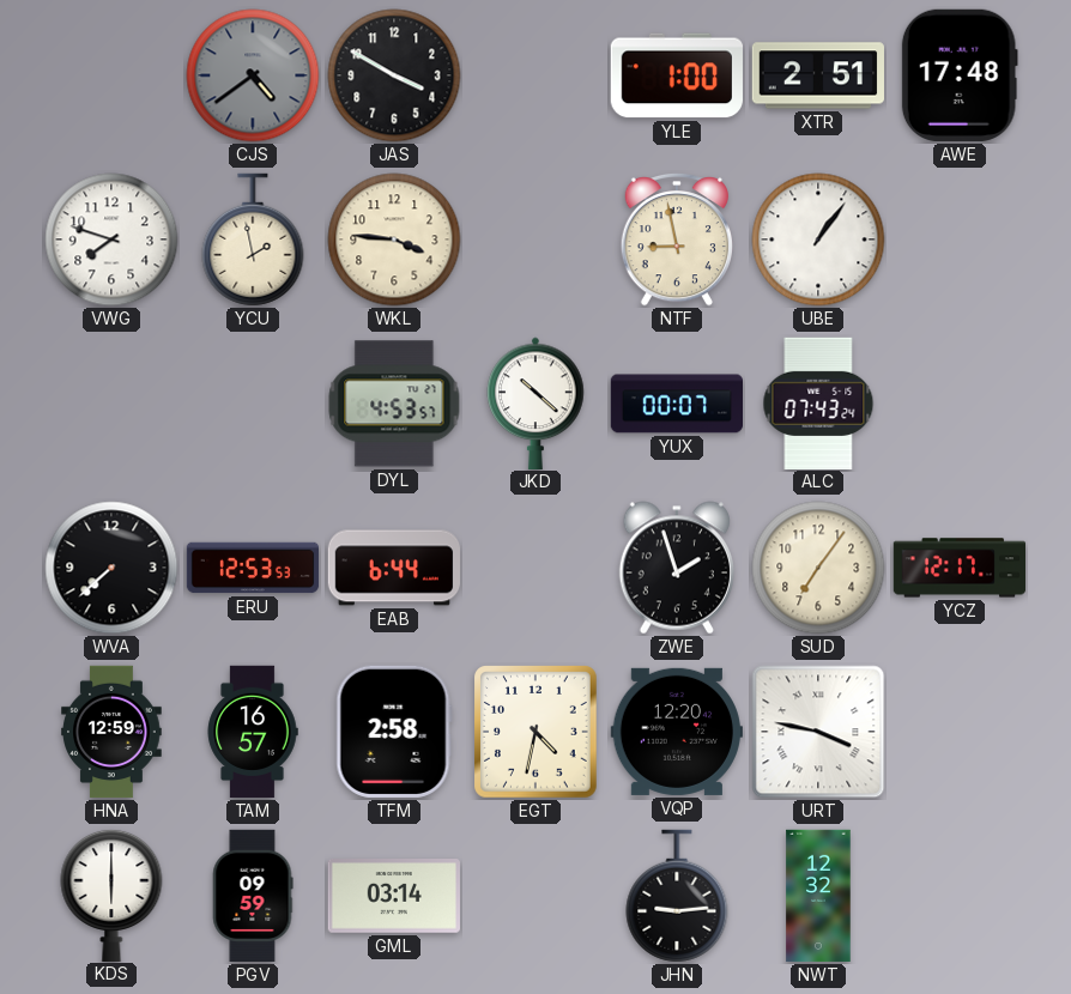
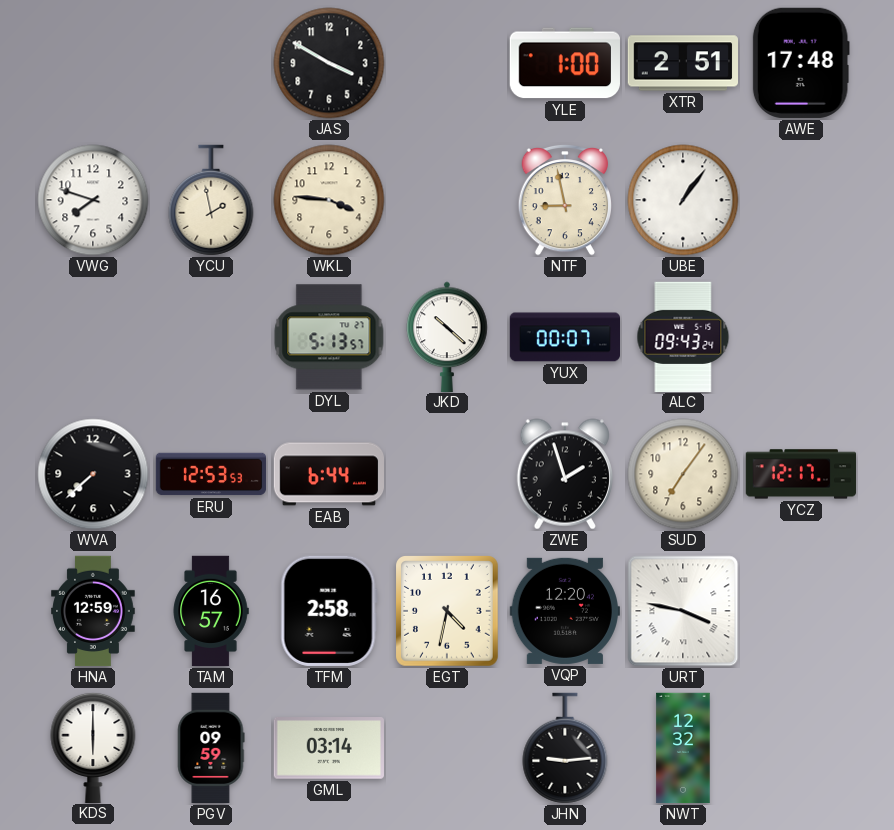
CJS: 4:39 -> none (253, 75)
DYL: 4:53 -> 5:13 (329, 337)
ALC: 07:43 -> 09:43 (683, 336)
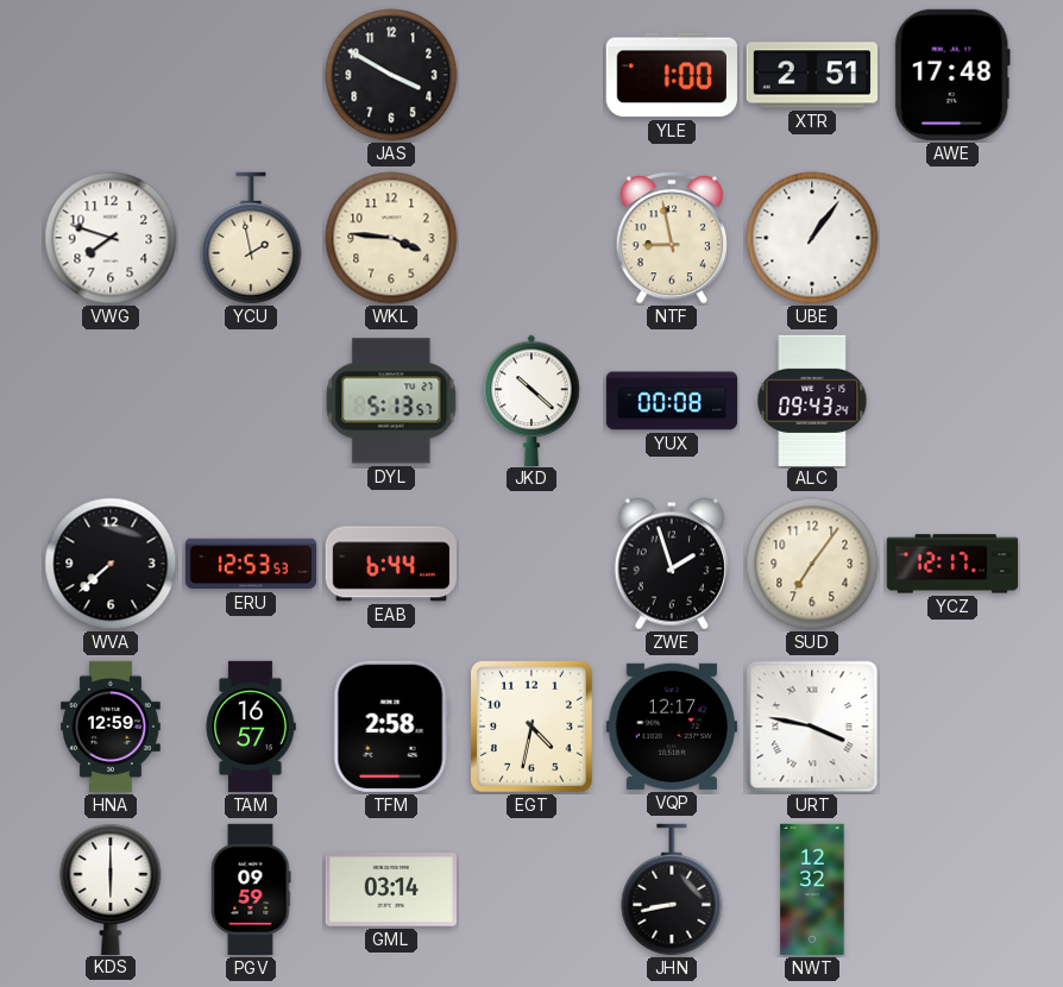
YUX: 00:07 -> 00:08 (671, 401)
VQP: 12:20 -> 12:17 (671, 727)
JHN: 9:14 -> 8:43 (672, 889)
